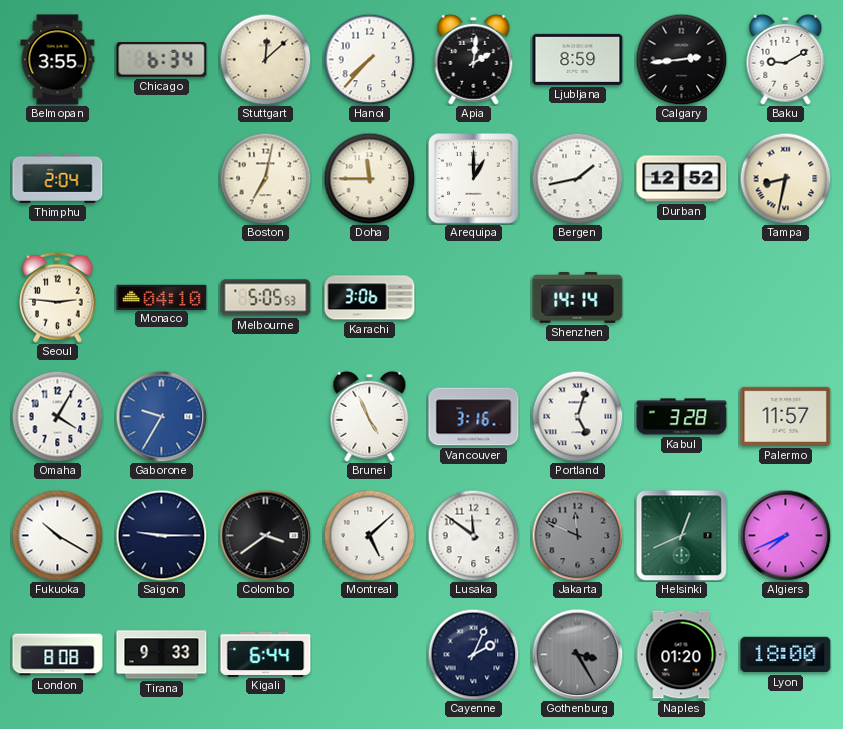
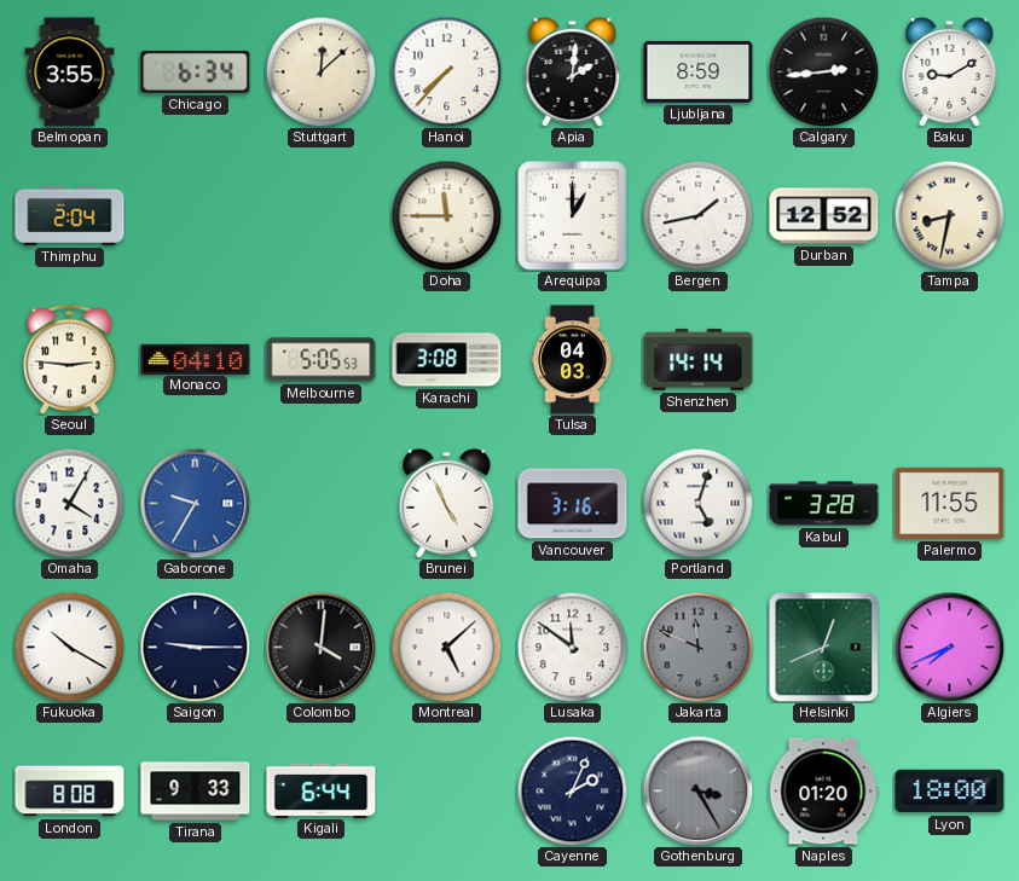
Boston: 7:02 -> none (265, 178)
Karachi: 3:06 -> 3:08 (447, 360)
Tulsa: none -> 04:03 (573, 360)
Palermo: 11:57 -> 11:55 (950, 503)
Colombo: 3:39 -> 4:01 (320, 647)
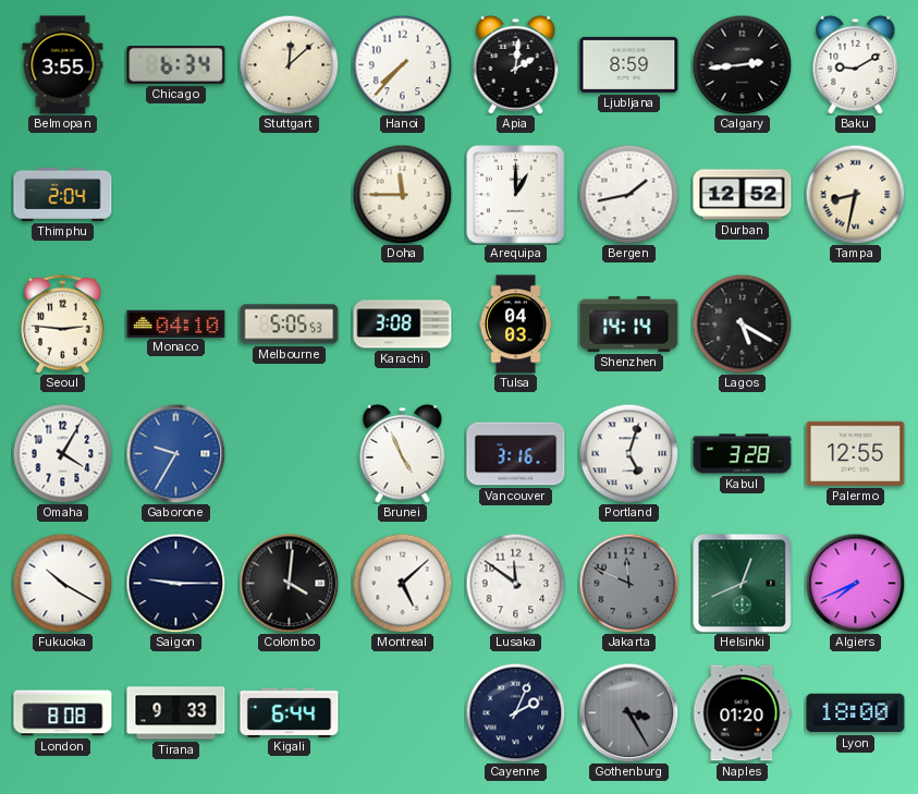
Lagos: none -> 5:20 (742, 323)
Palermo: 11:55 -> 12:55 (856, 453)
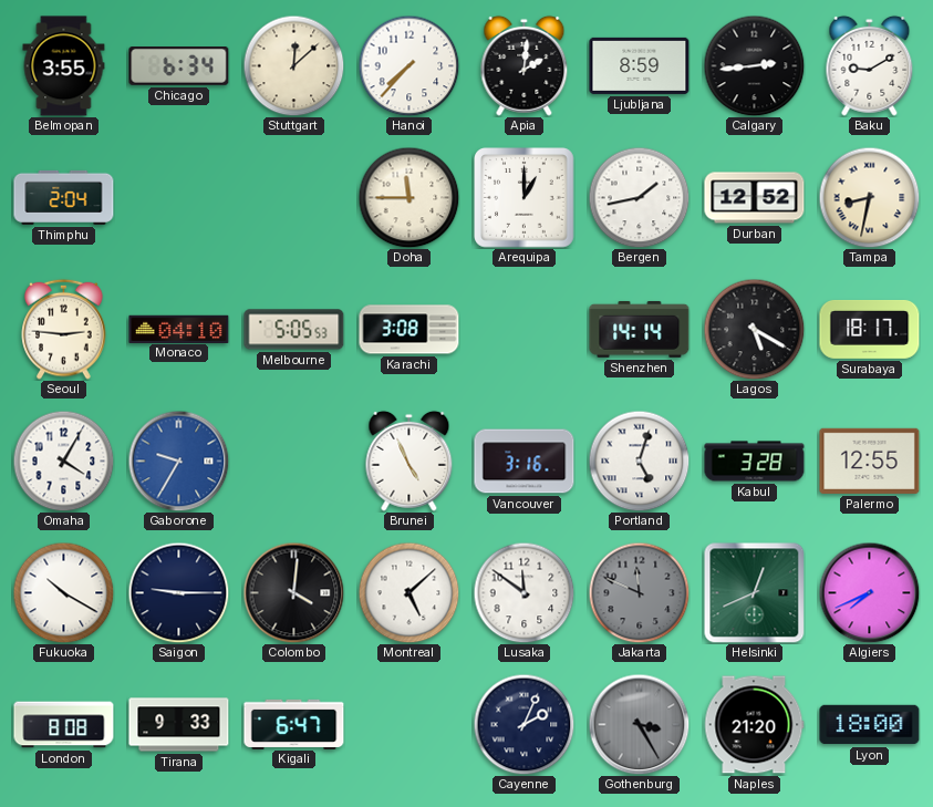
Tulsa: 04:03 -> none (516, 325)
Surabaya: none -> 18:17 (870, 329)
Kigali: 6:44 -> 6:47 (294, 724)
Naples: 01:20 -> 21:20 (754, 725)
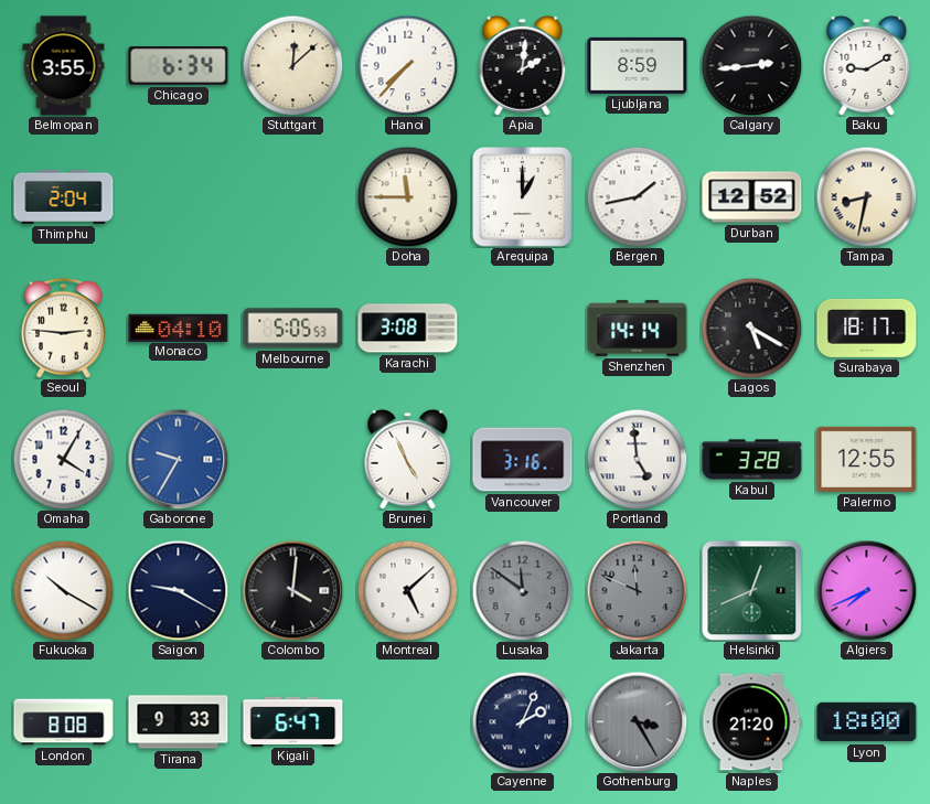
Portland: 5:03 -> 4:59 (637, 459)
Saigon: 9:15 -> 9:20 (178, 590)
Lusaka dial: white -> grey (522, 590)
